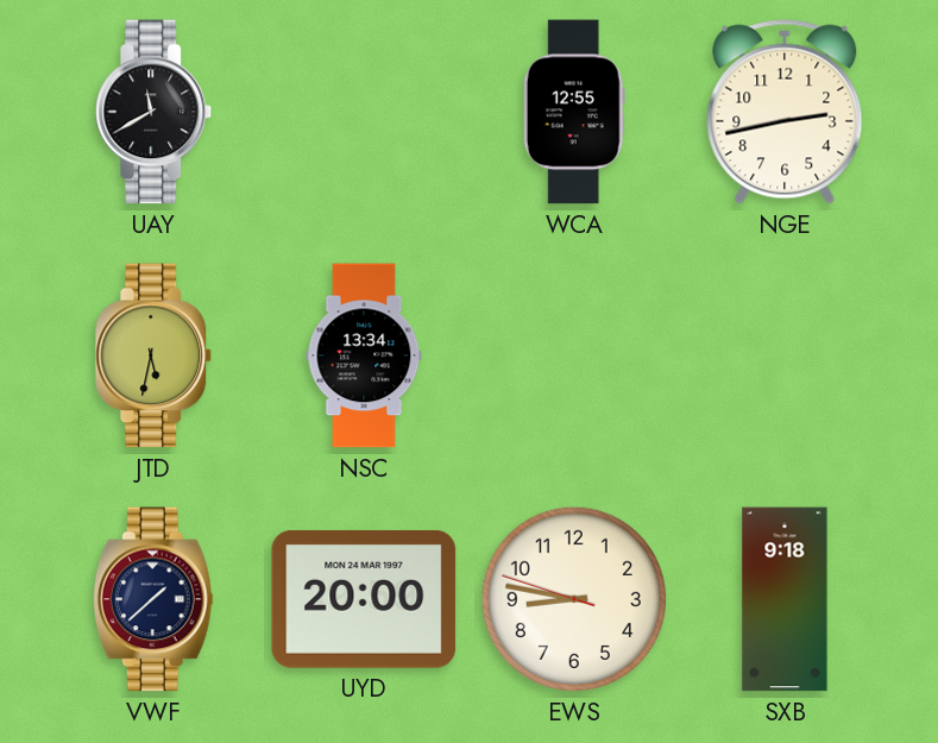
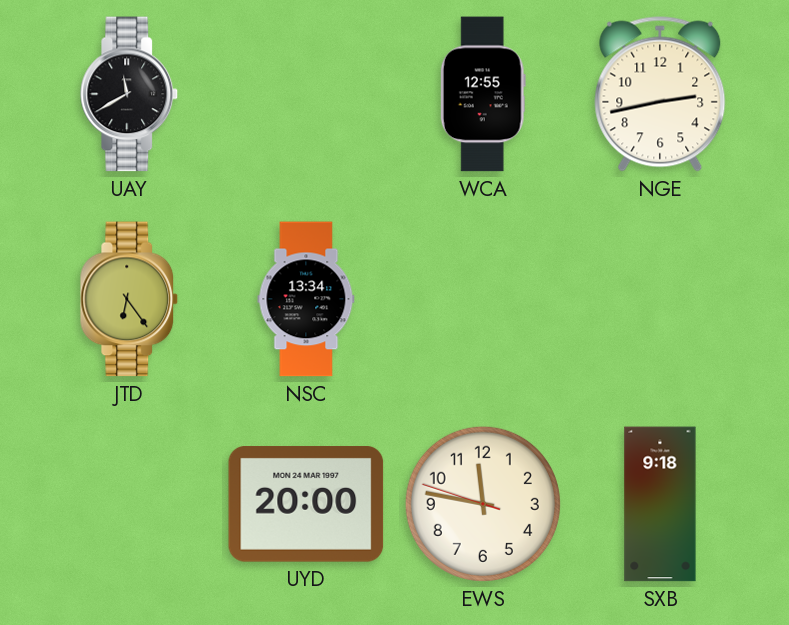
JTD: 5:32 -> 6:24 (129, 299)
VWF: 1:38 -> none (153, 599)
EWS: 8:46 -> 11:46 (483, 504)
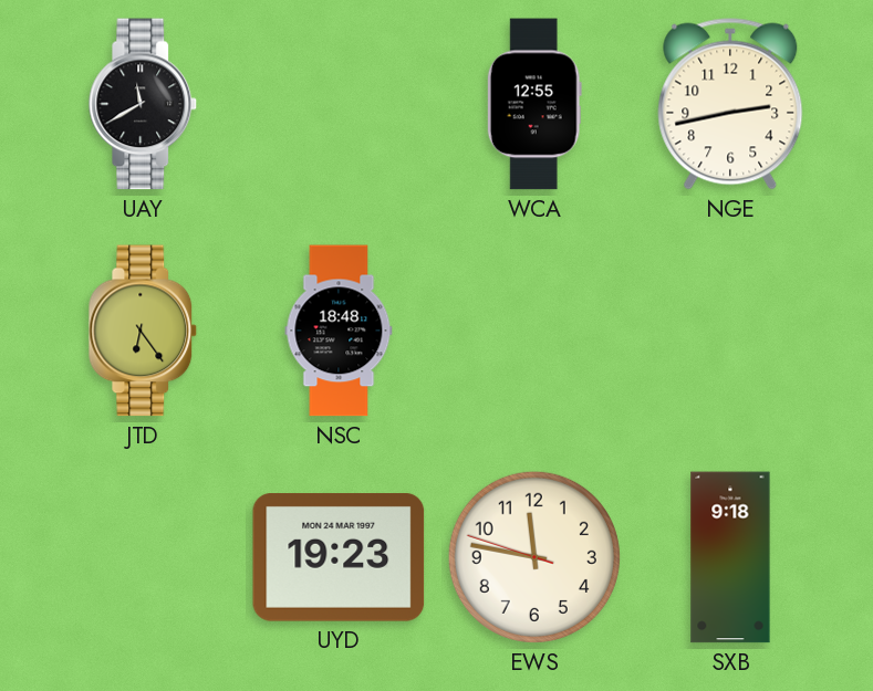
NSC: 13:34 -> 18:48 (339, 331)
UYD: 20:00 -> 19:23 (339, 558)
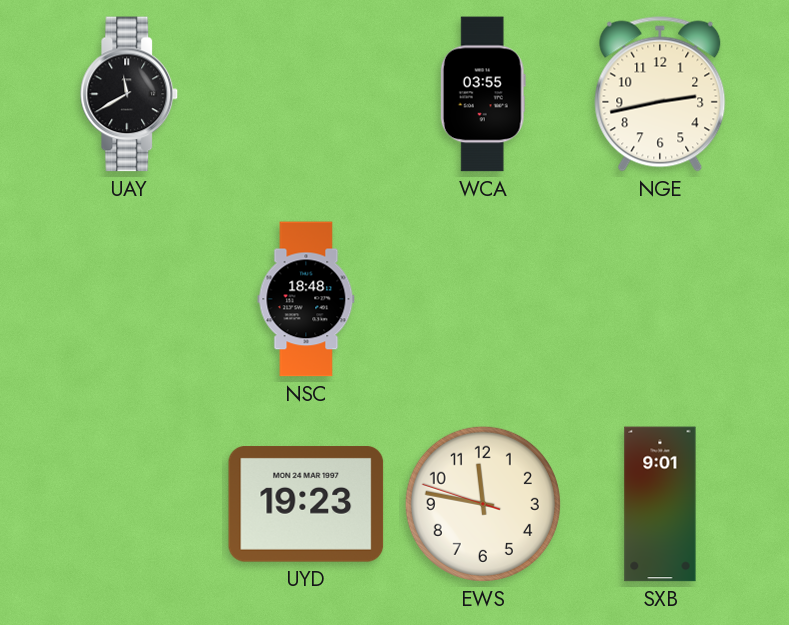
WCA: 12:55 -> 03:55 (483, 94)
JTD: 6:24 -> none (143, 331)
SXB: 9:18 -> 9:01 (660, 504)
